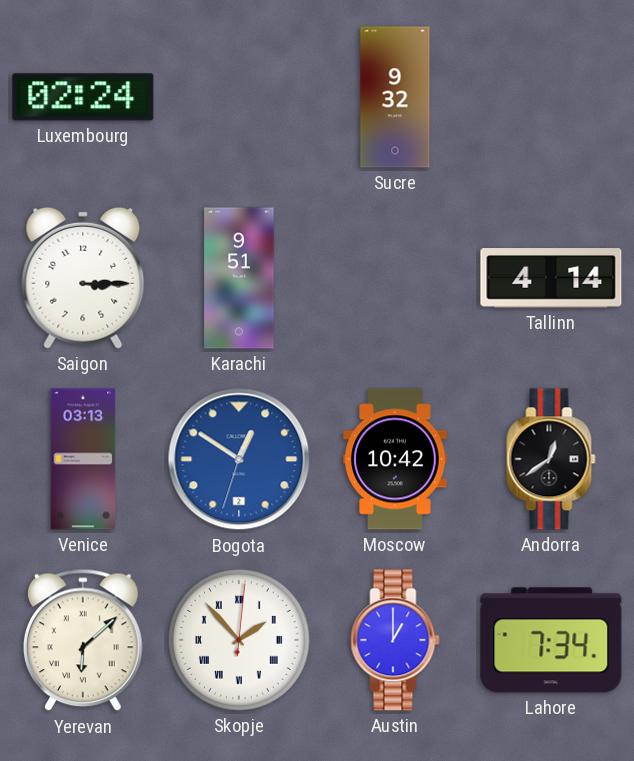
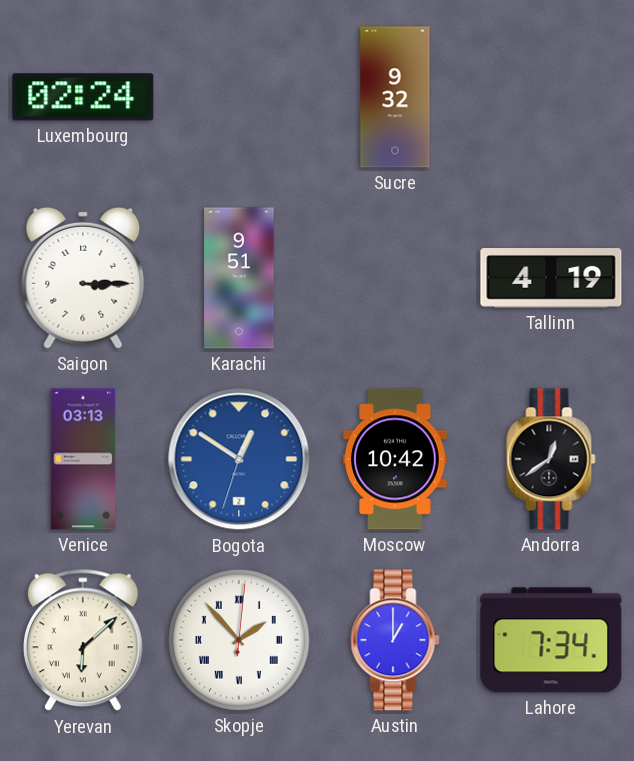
Tallinn: 4:14 -> 4:19 (551, 278)
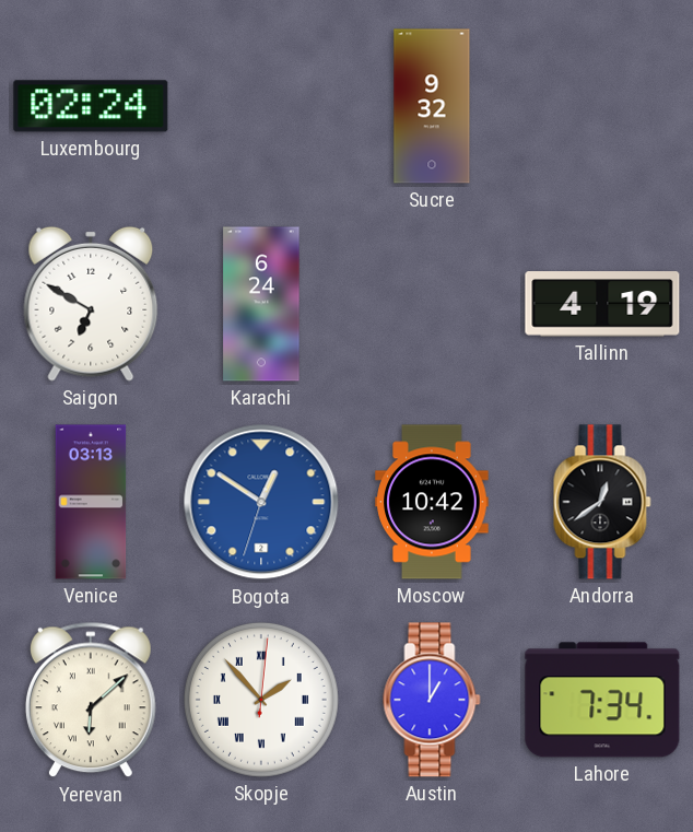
Saigon: 3:15 -> 6:50 (91, 304)
Karachi: 9:51 -> 6:24 (261, 304)
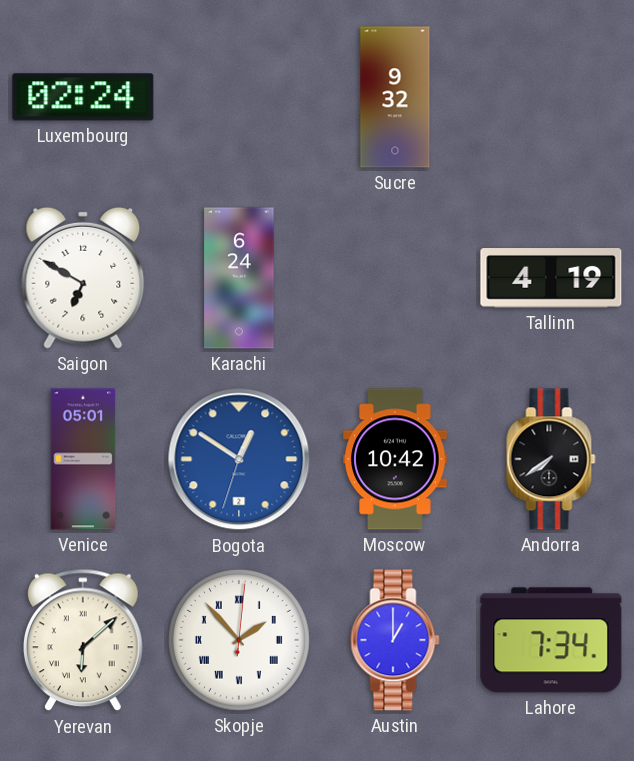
Venice: 03:13 -> 05:01 (83, 459)
Andorra: 12:39 -> 7:39 (551, 459)
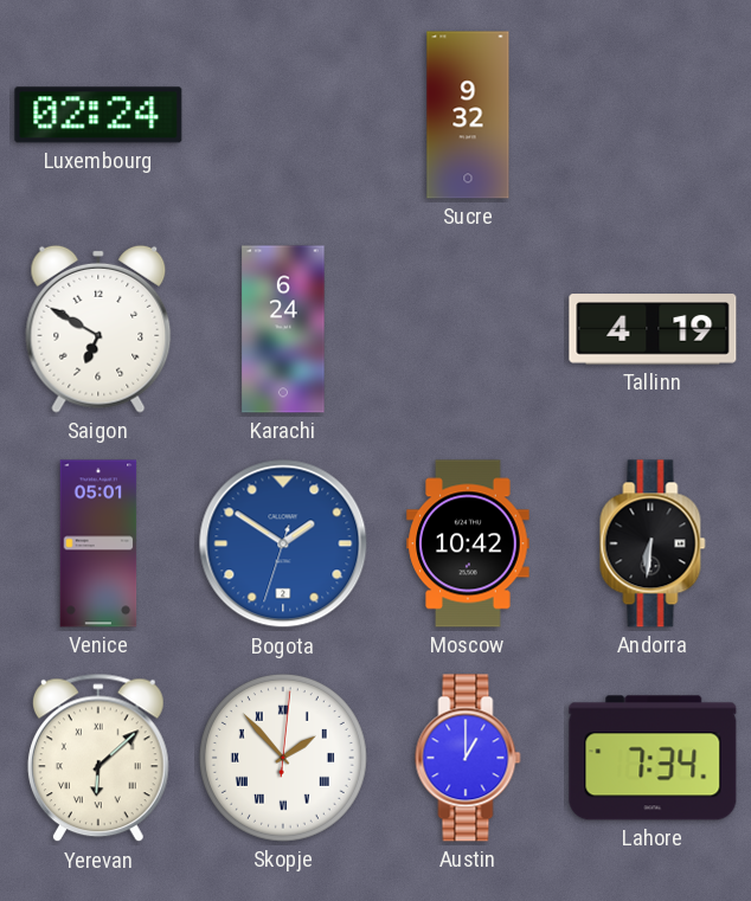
Bogota: 12:50 -> 1:50 (283, 543)
Andorra: 7:39 -> 6:31 (653, 543)
